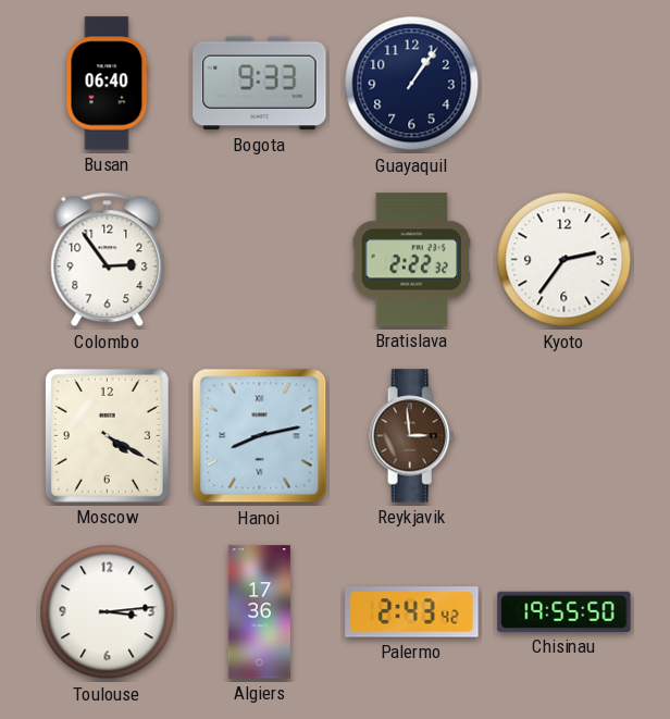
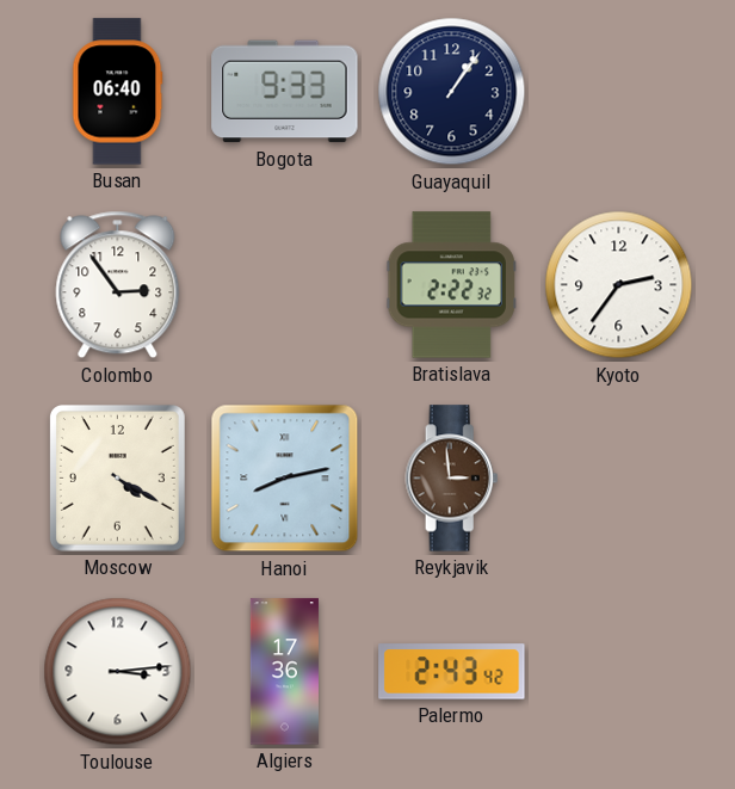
Chisinau: 19:55 -> none (564, 611)
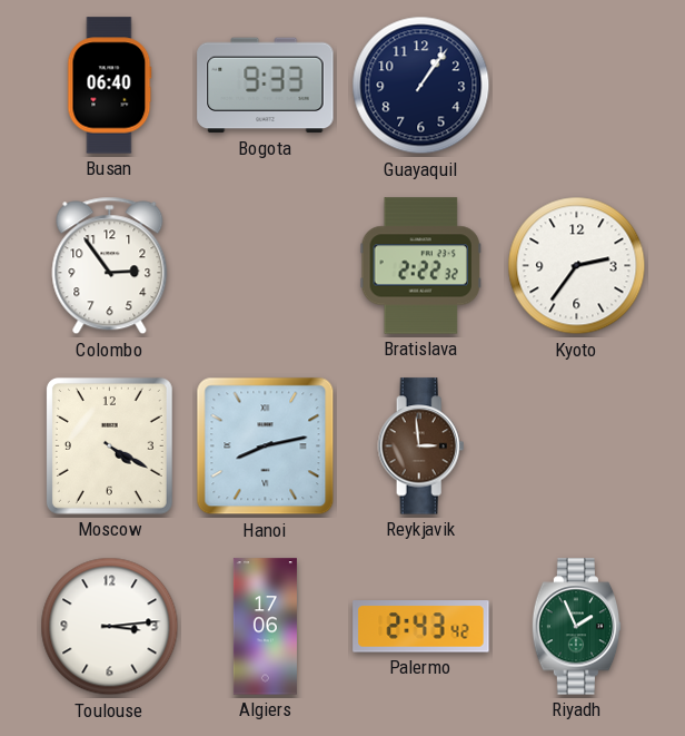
Algiers: 17:36 -> 17:06 (265, 627)
Riyadh: none -> 1:56 (577, 627)
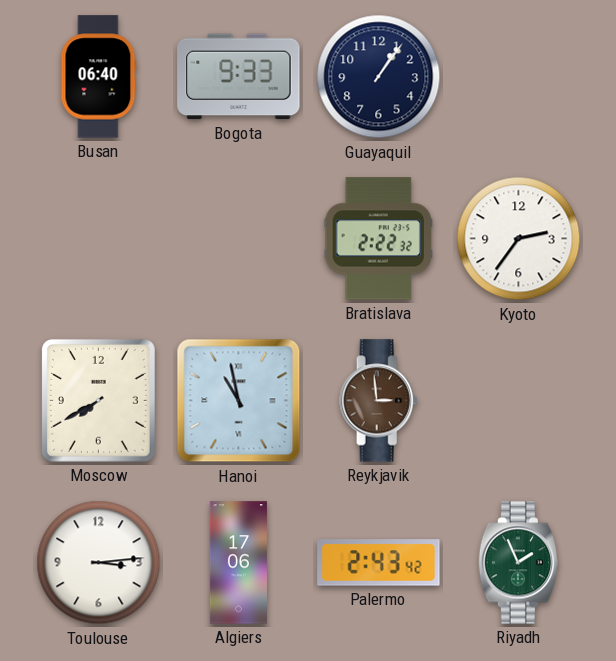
Colombo: 2:54 -> none (110, 266)
Moscow: 4:20 -> 7:40 (98, 400)
Hanoi: 8:13 -> 10:58 (239, 401)
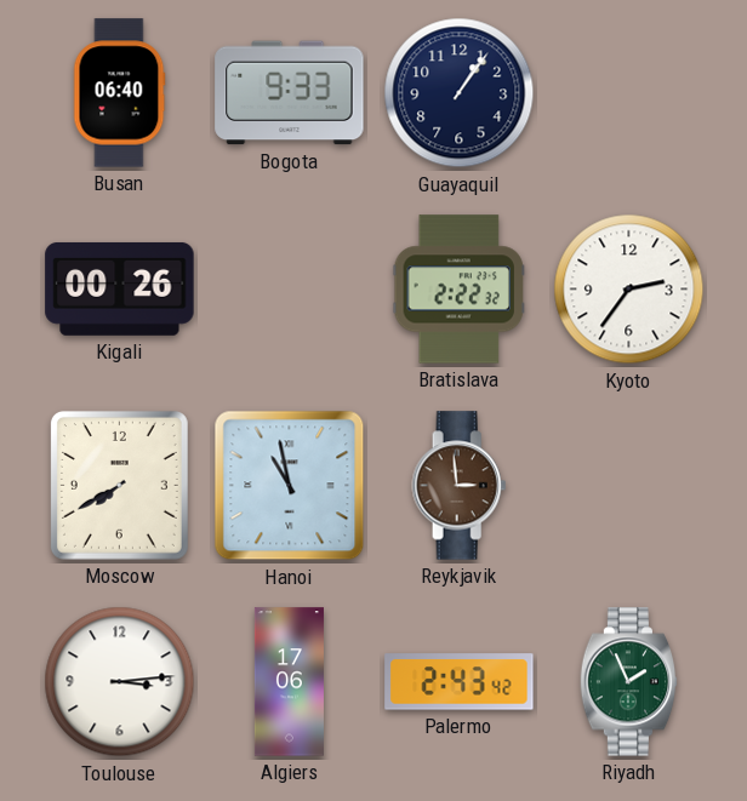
Kigali: none -> 00:26 (120, 288)
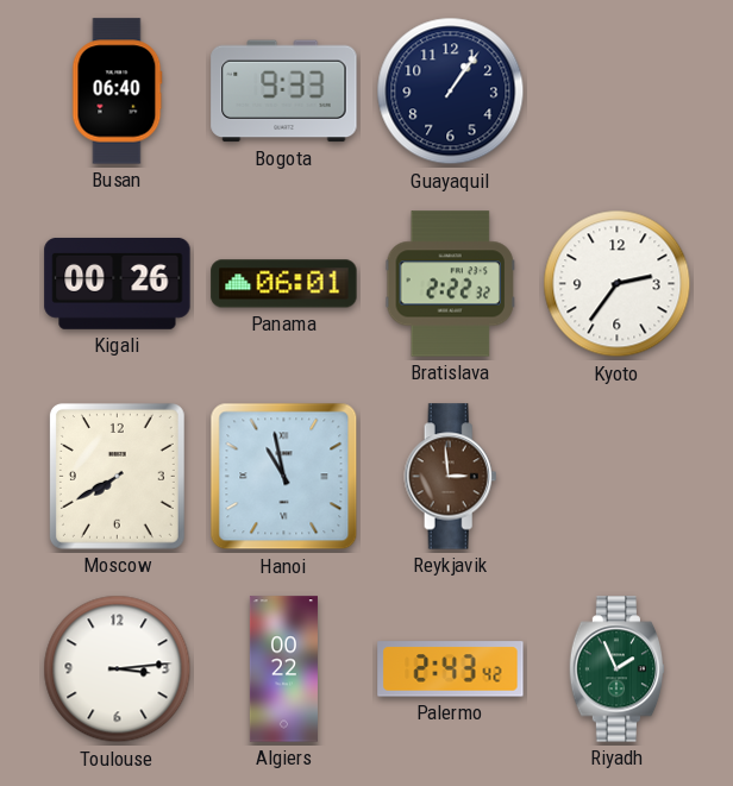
Panama: none -> 06:01 (284, 284)
Algiers: 17:06 -> 00:22 (283, 669)
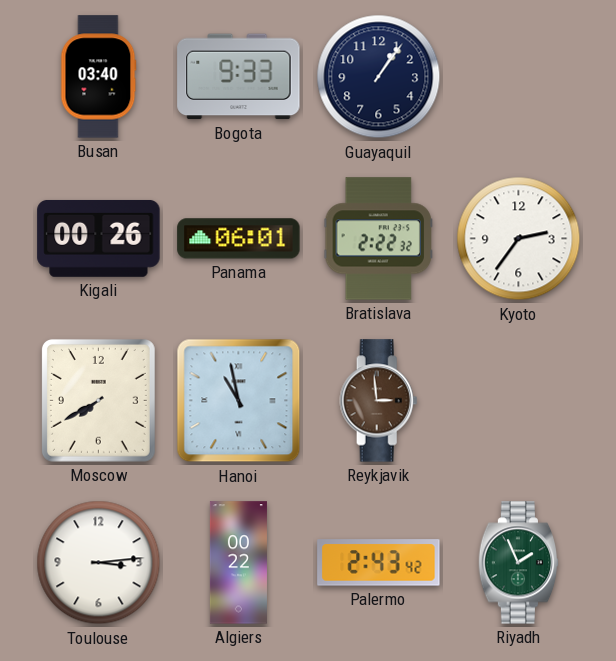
Busan: 06:40 -> 03:40 (99, 77)
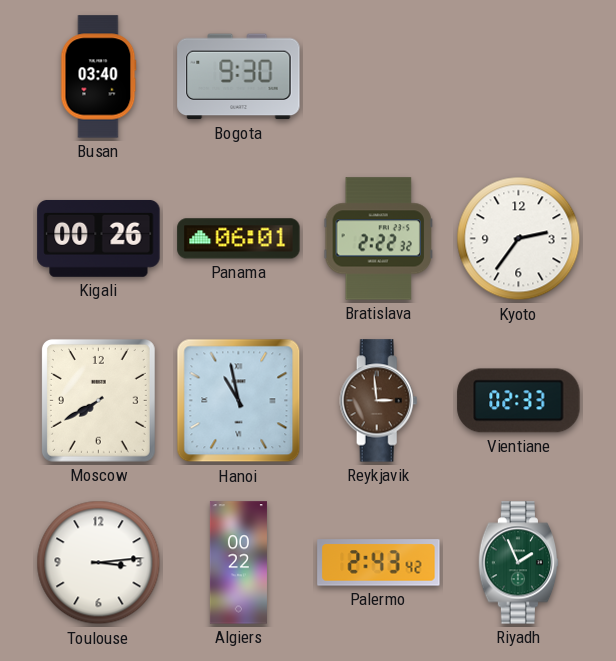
Bogota: 9:33 -> 9:30 (239, 77)
Guayaquil: 1:06 -> none (379, 77)
Vientiane: none -> 02:33 (519, 401)
